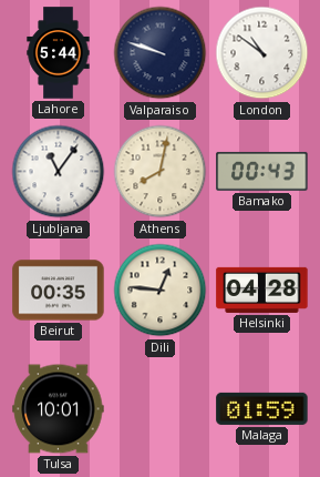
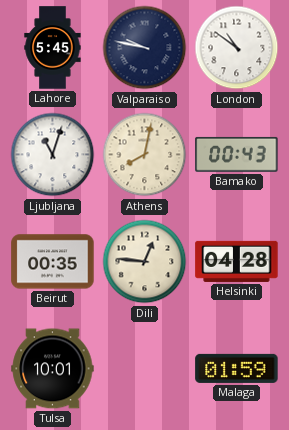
Lahore: 5:44 -> 5:45 (53, 48)
Valparaiso: 9:48 -> 9:47 (145, 48)
Ljubljana: 11:06 -> 11:03 (53, 155)
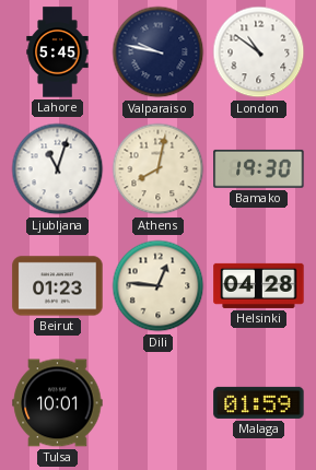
Bamako: 00:43 -> 19:30 (259, 168)
Beirut: 00:35 -> 01:23 (58, 286)
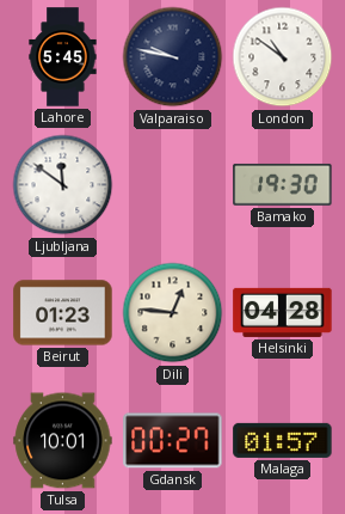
Ljubljana: 11:03 -> 11:51 (63, 185)
Athens: 8:02 -> none (159, 169)
Gdansk: none -> 00:27 (173, 441)
Malaga: 01:59 -> 01:57 (283, 440)
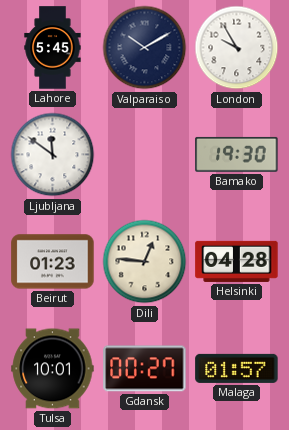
Valparaiso: 9:47 -> 10:10 (145, 48)
London: 10:51 -> 9:55 (237, 48)
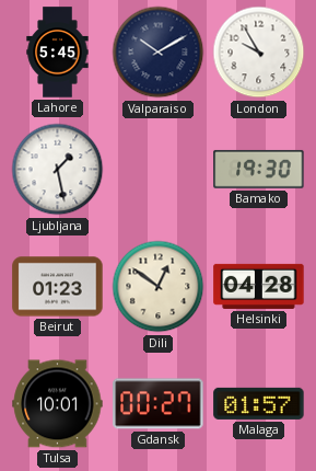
Ljubljana: 11:51 -> 1:28 (58, 170)
Dili: 12:46 -> 12:51 (159, 287)
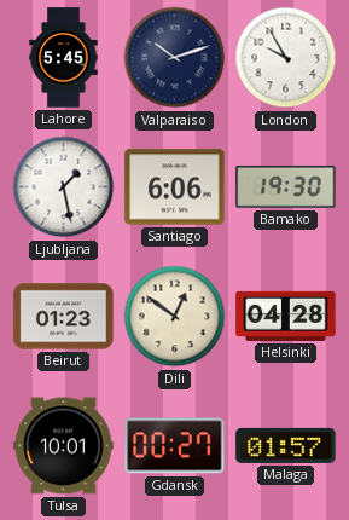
Valparaiso: 10:10 -> 10:12 (175, 58)
Santiago: none -> 6:06 (175, 187)
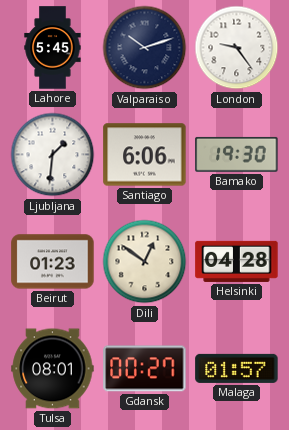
London: 9:55 -> 9:24 (237, 48)
Ljubljana: 1:28 -> 1:31 (53, 155)
Tulsa: 10:01 -> 08:01 (53, 369)
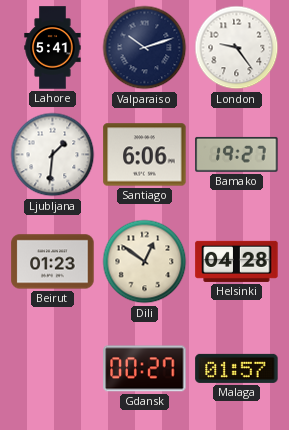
Lahore: 5:45 -> 5:41 (53, 48)
Bamako: 19:30 -> 19:27 (237, 154)
Tulsa: 08:01 -> none (53, 369)
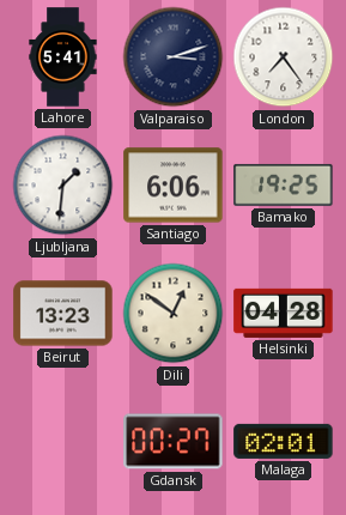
Valparaiso: 10:12 -> 3:12 (174, 57)
London: 9:24 -> 7:24 (284, 57)
Bamako: 19:27 -> 19:25 (284, 184)
Beirut: 01:23 -> 13:23 (63, 314)
Malaga: 01:57 -> 02:01 (284, 441)
